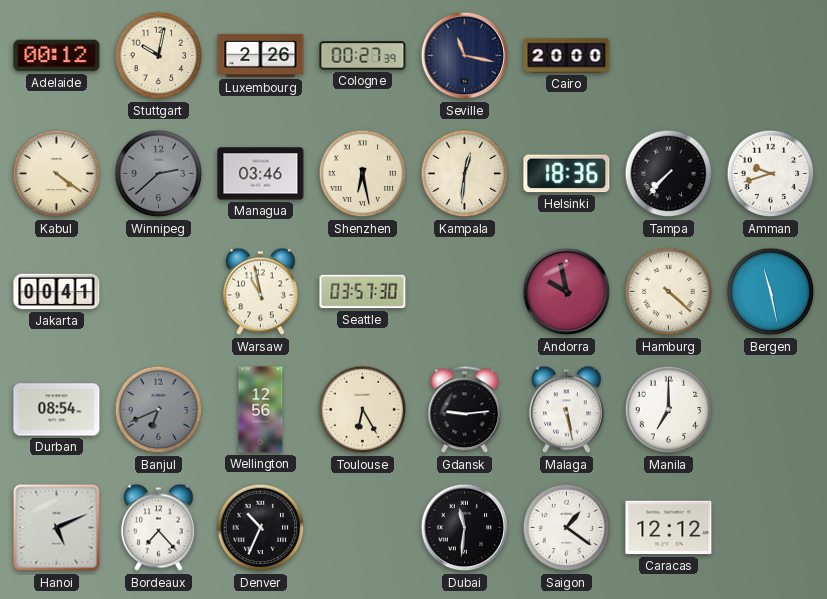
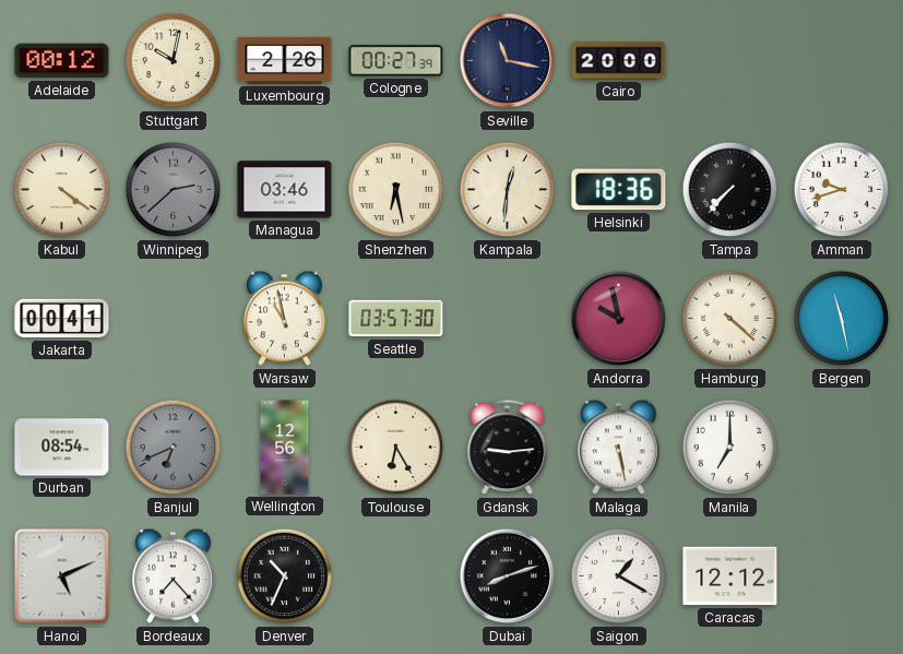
Dubai: 11:31 -> 8:12 (508, 576)
Saigon: 1:21 -> 1:20 (619, 576)
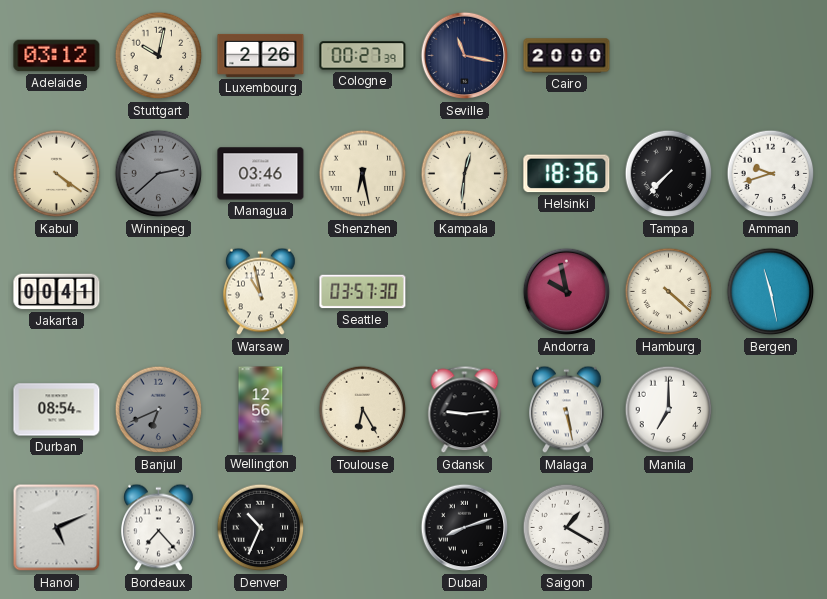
Adelaide: 00:12 -> 03:12 (57, 56)
Caracas: 12:12 -> none (730, 576)
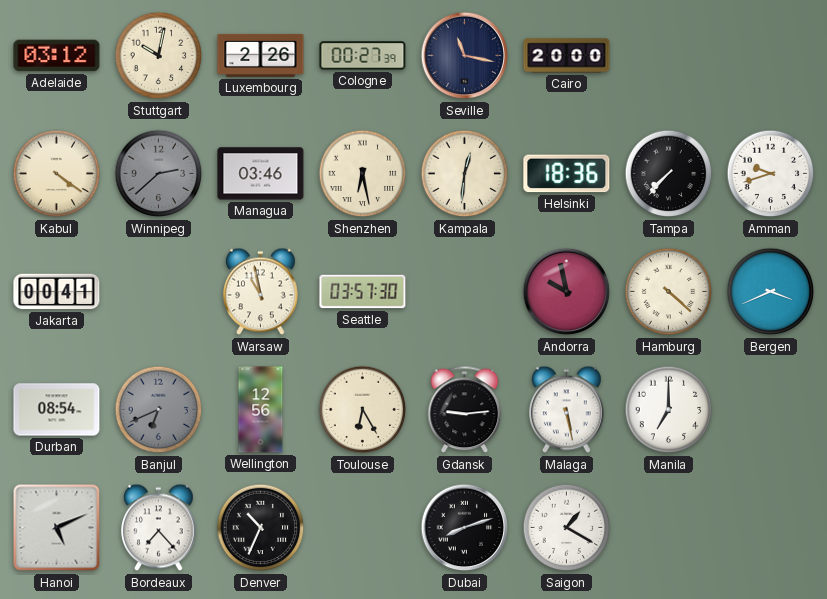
Bergen: 11:28 -> 3:41 (771, 292)
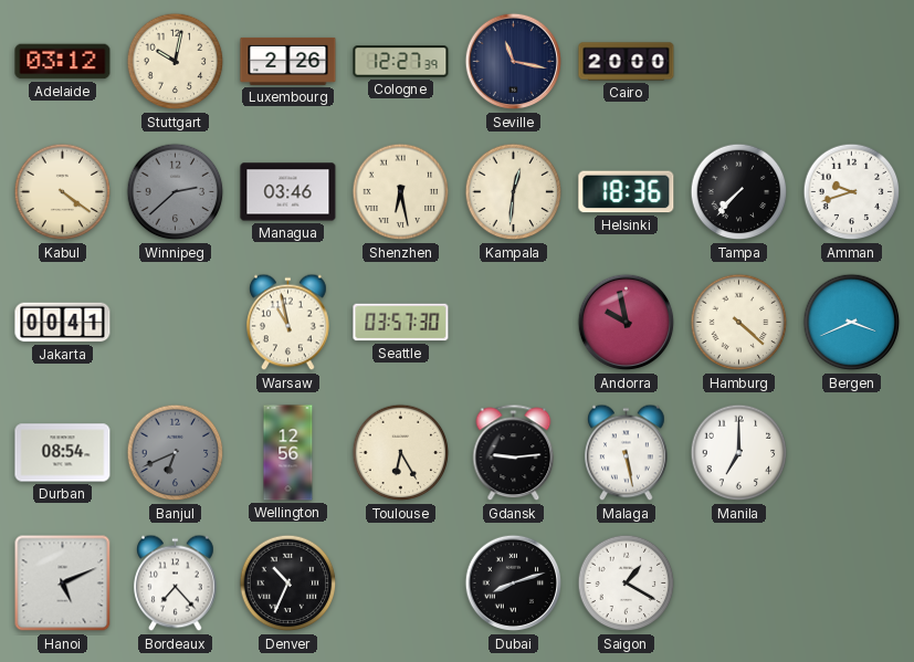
Cologne: 00:27 -> 12:27 (401, 62)
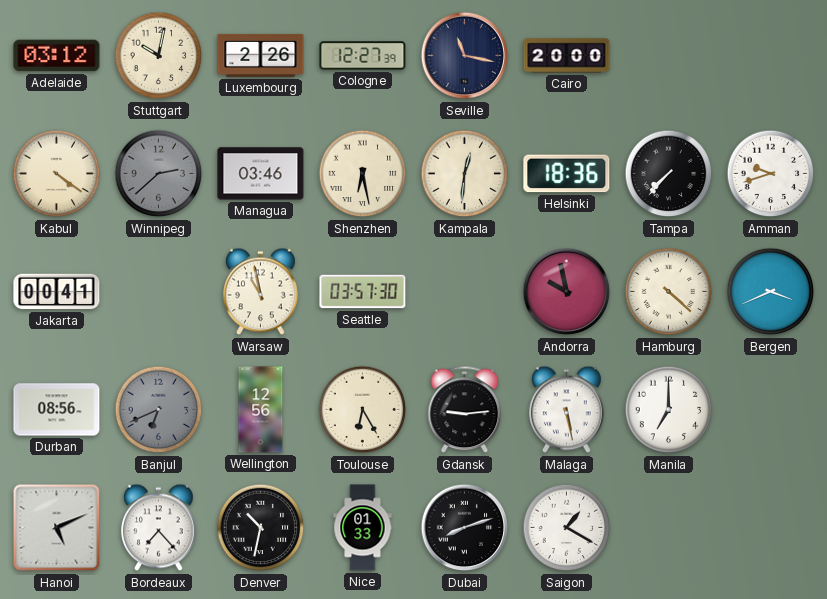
Durban: 08:54 -> 08:56 (57, 410)
Denver: 10:34 -> 10:32 (261, 528)
Nice: none -> 01:33 (363, 528)
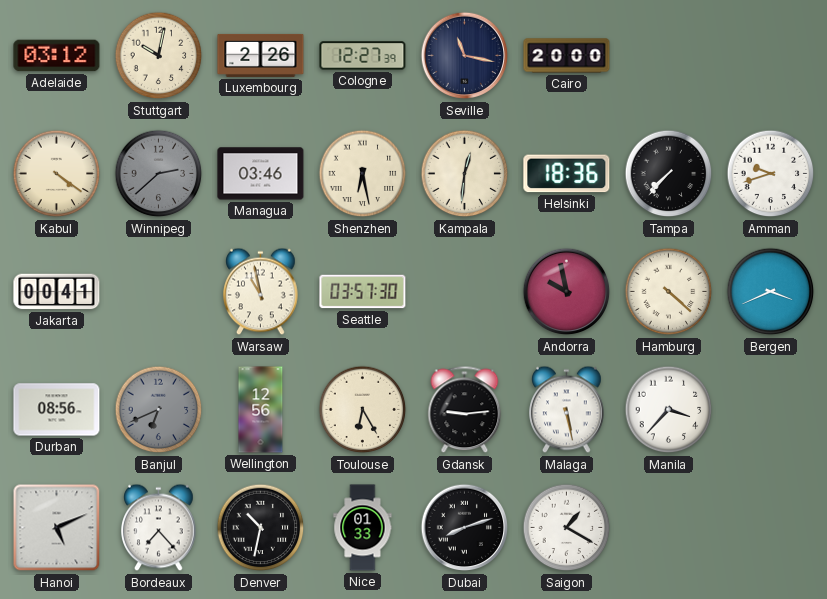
Manila: 7:00 -> 3:37 (669, 410)
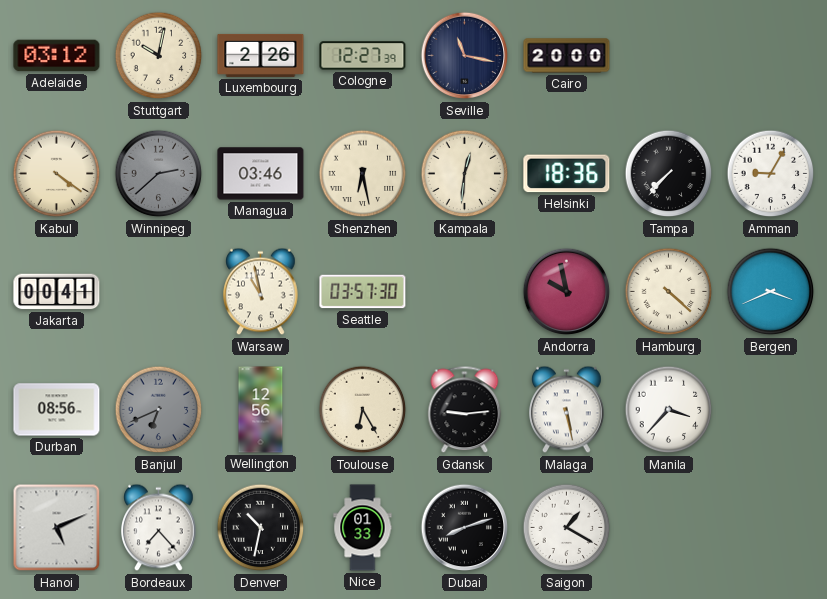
Amman: 9:42 -> 9:05 (771, 174)
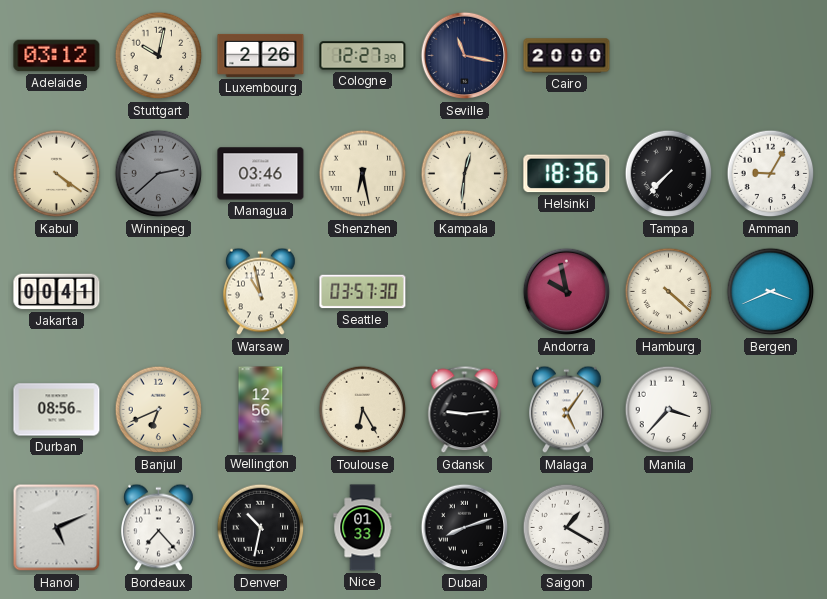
Banjul dial: grey -> cream (159, 410)
Malaga: 5:28 -> 5:06 (567, 410)
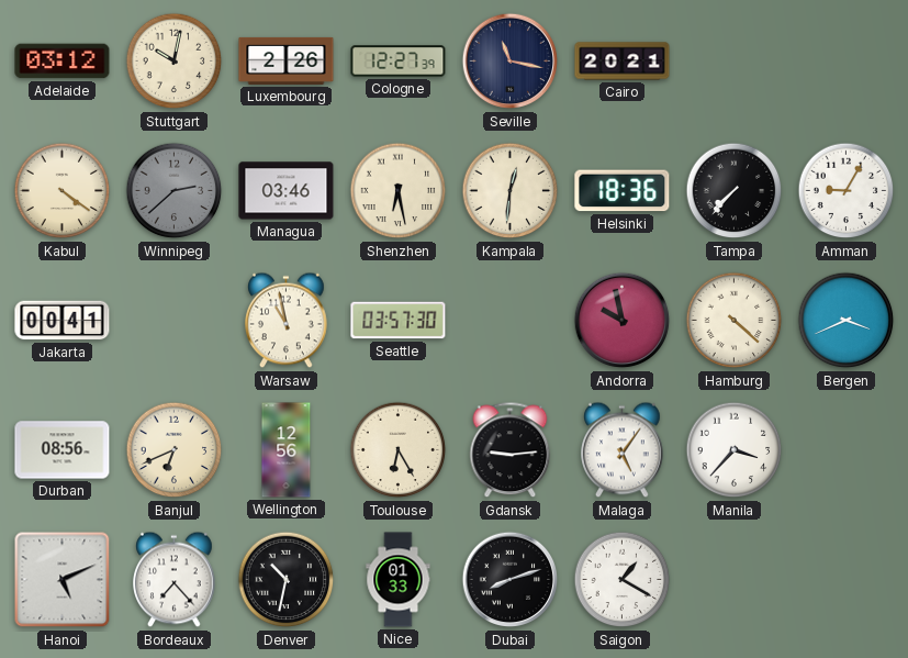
Cairo: 20:00 -> 20:21 (623, 62)
